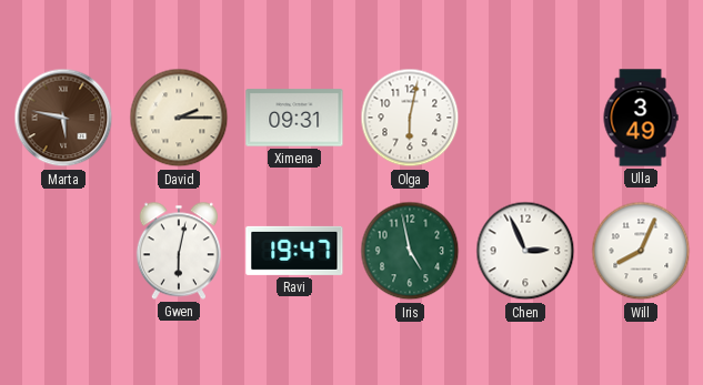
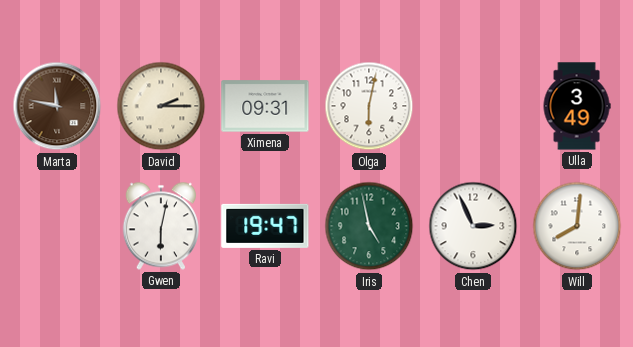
Marta: 5:47 -> 11:47 (57, 106)
Will: 8:04 -> 8:01 (577, 226)
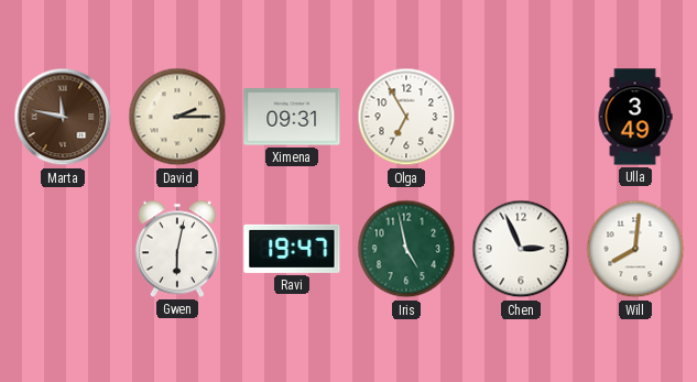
Olga: 6:02 -> 6:55 (406, 117)
